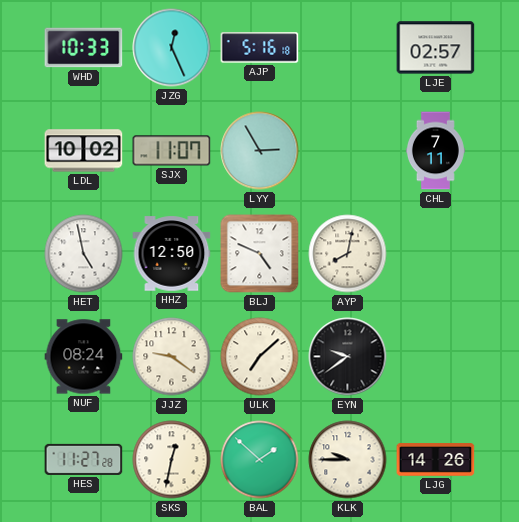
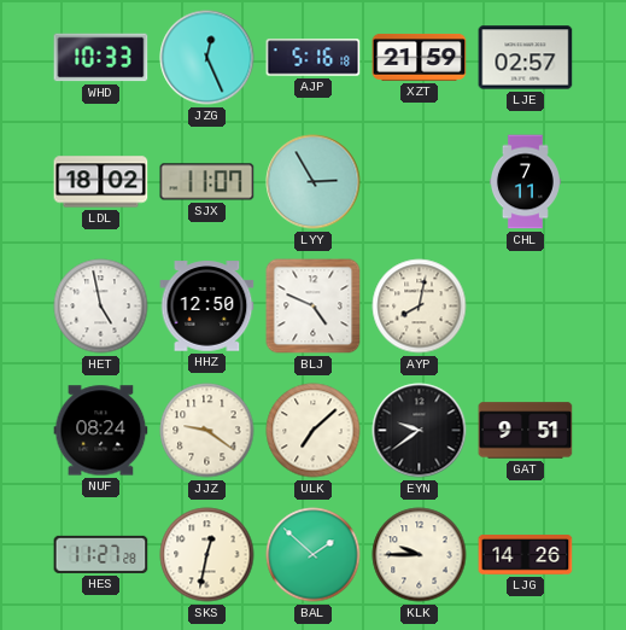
XZT: none -> 21:59 (420, 57)
LDL: 10:02 -> 18:02 (101, 182)
GAT: none -> 9:51 (526, 431)
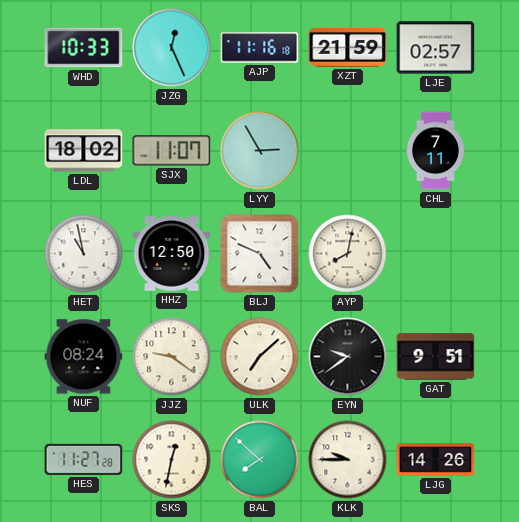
AJP: 5:16 -> 11:16 (260, 48)
HET: 4:58 -> 10:58 (84, 254)
BAL: 1:52 -> 7:52 (260, 460)
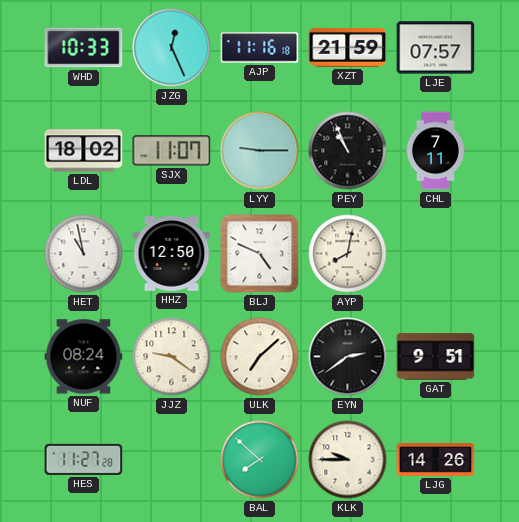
LJE: 02:57 -> 07:57 (436, 48)
LYY: 2:55 -> 9:15 (260, 151)
PEY: none -> 10:56 (348, 151)
EYN: 9:39 -> 2:39 (348, 357)
SKS: 12:32 -> none (172, 460)
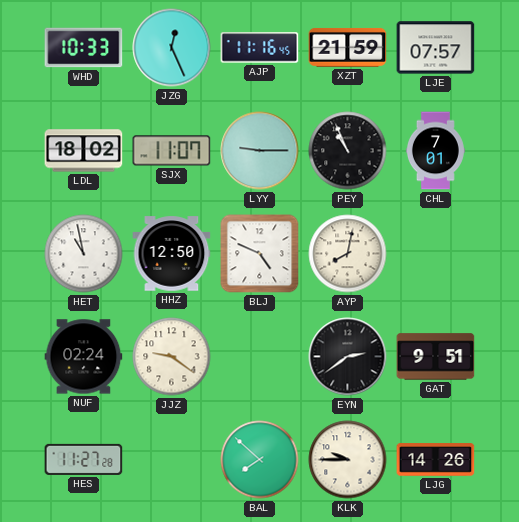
AJP: 11:16:18 -> 11:16:45 (260, 48)
CHL: 7:11 -> 7:01 (435, 151)
NUF: 08:24 -> 02:24 (84, 357)
ULK: 7:08 -> none (260, 357)
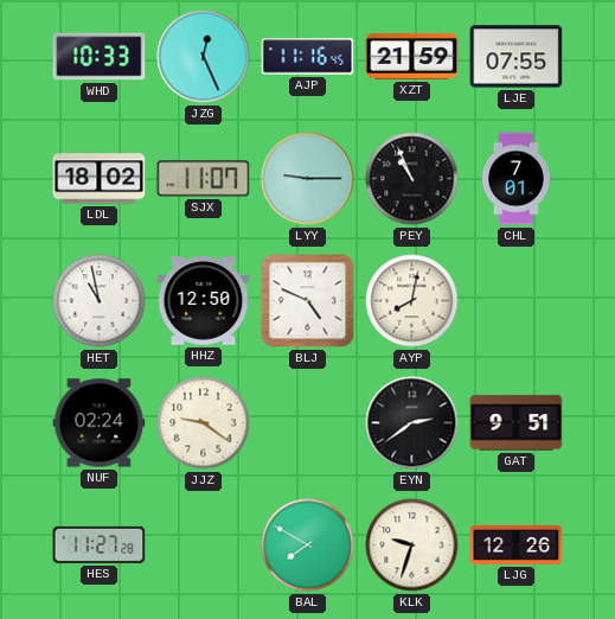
LJE: 07:57 -> 07:55 (517, 57)
BAL: 7:52 -> 7:50 (308, 545)
KLK: 9:45 -> 9:33 (412, 545)
LJG: 14:26 -> 12:26 (517, 545)
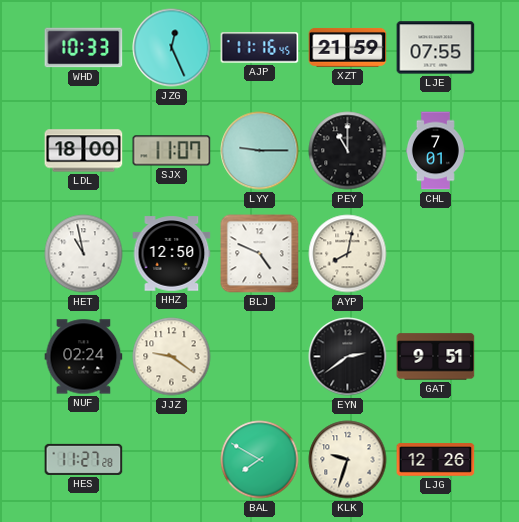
LDL: 18:02 -> 18:00 (84, 151)
PEY: 10:56 -> 11:00 (348, 151)
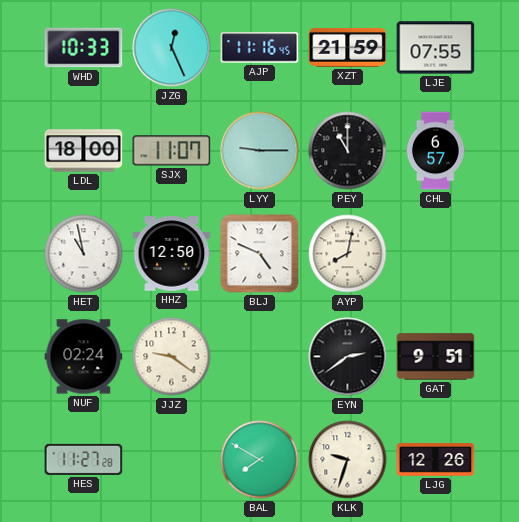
CHL: 7:01 -> 6:57 (435, 151)
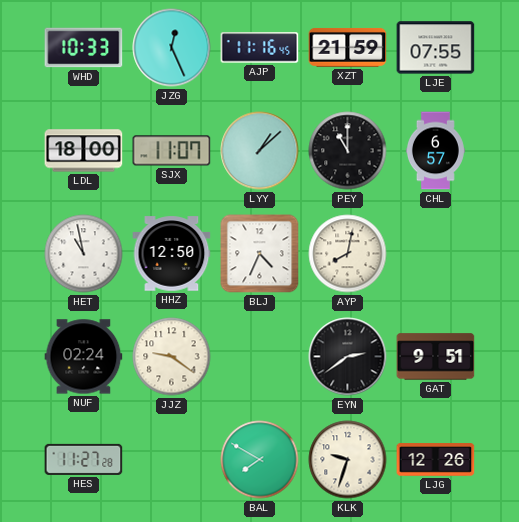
LYY: 9:15 -> 1:08 (260, 151)
BLJ: 4:49 -> 4:34 (260, 254)
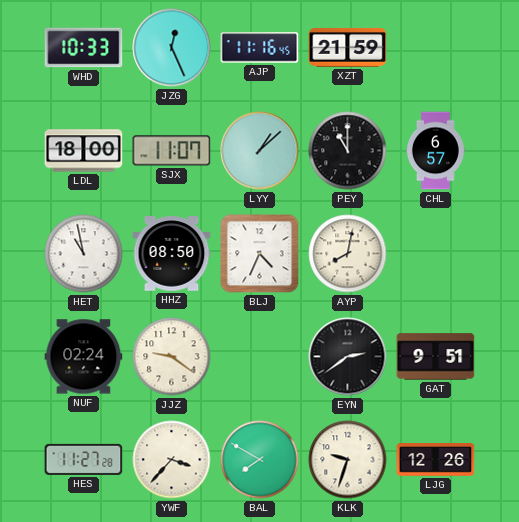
LJE: 07:55 -> none (436, 48)
HHZ: 12:50 -> 08:50 (172, 254)
YWF: none -> 3:37 (172, 460)
